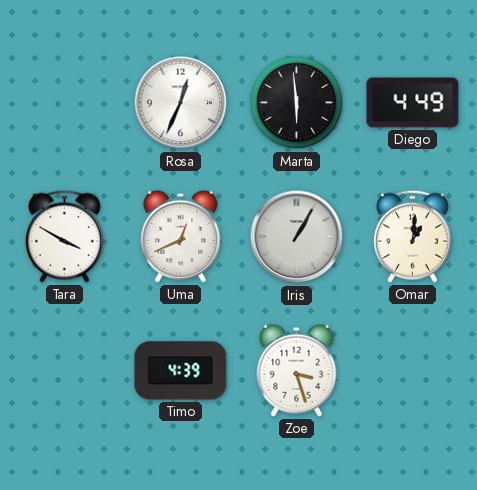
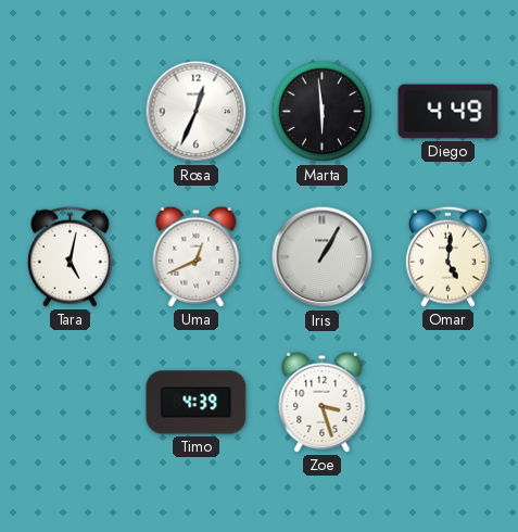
Tara: 3:50 -> 5:02 (70, 256)
Omar: 1:01 -> 5:01 (447, 256)
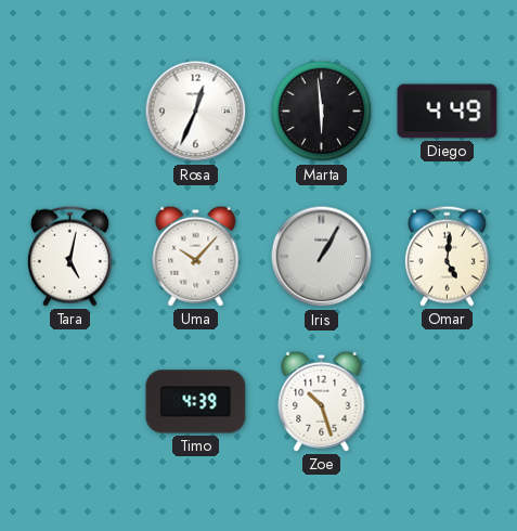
Uma: 12:41 -> 10:07 (196, 256)
Zoe: 3:27 -> 10:27 (322, 401)
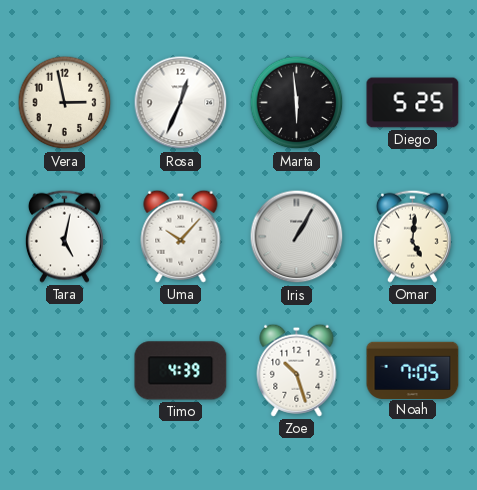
Vera: none -> 2:58 (65, 103)
Diego: 4:49 -> 5:25 (413, 103)
Noah: none -> 7:05 (413, 370)
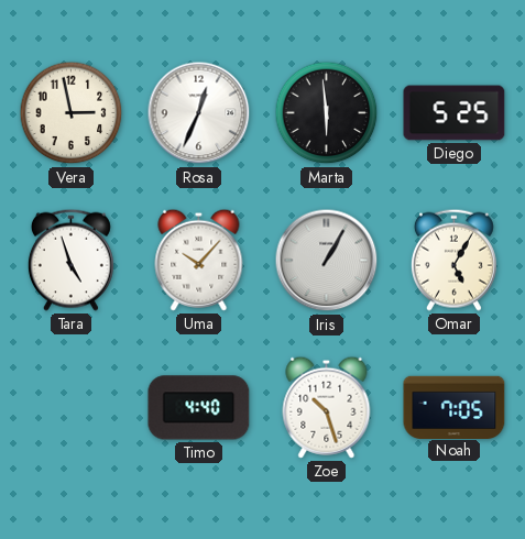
Tara: 5:02 -> 4:57 (70, 260)
Omar: 5:01 -> 5:05 (453, 260)
Timo: 4:39 -> 4:40 (199, 408)
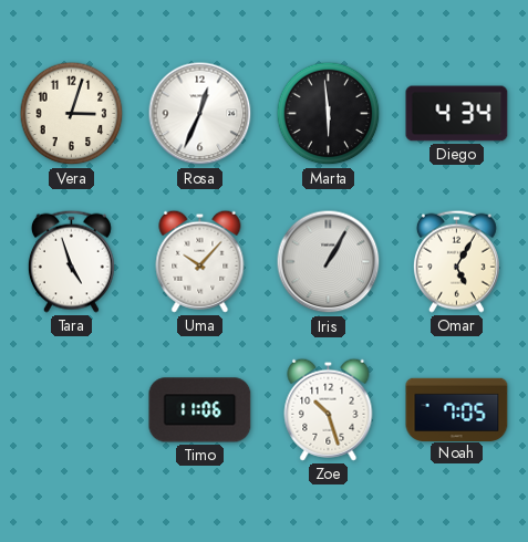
Vera: 2:58 -> 3:03 (72, 114)
Diego: 5:25 -> 4:34 (457, 114)
Timo: 4:40 -> 11:06 (200, 410)
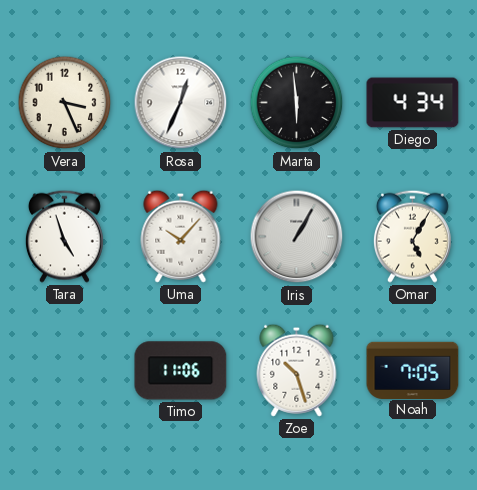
Vera: 3:03 -> 3:26 (65, 103)
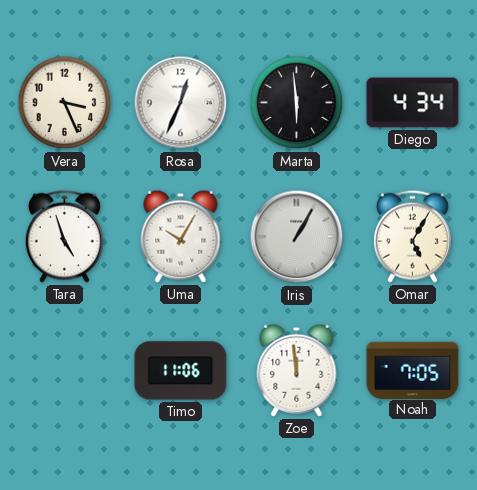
Uma: 10:07 -> 10:05 (181, 236)
Zoe: 10:27 -> 11:59 (297, 370)
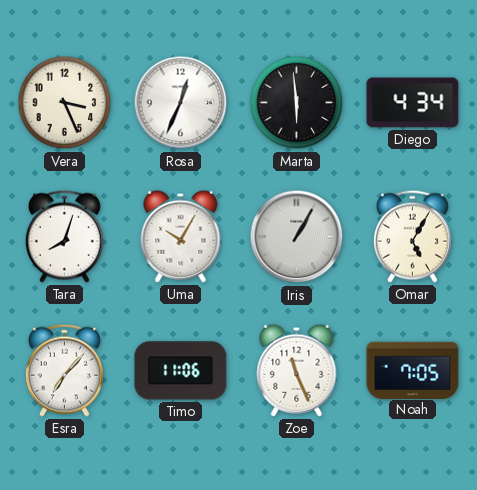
Tara: 4:57 -> 8:03 (64, 236)
Esra: none -> 7:07 (64, 370)
Zoe: 11:59 -> 11:26 (297, 370)
